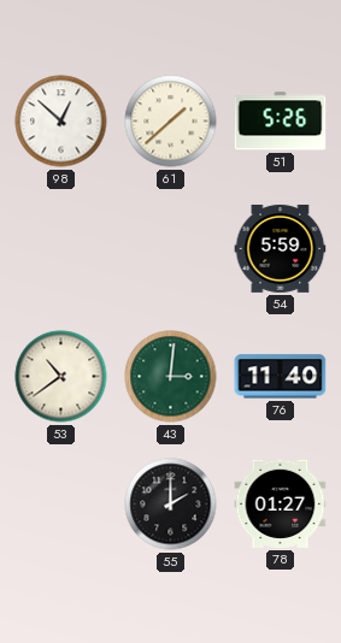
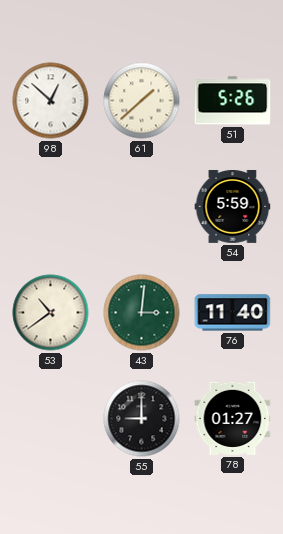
55: 2:00 -> 9:00 (142, 419)
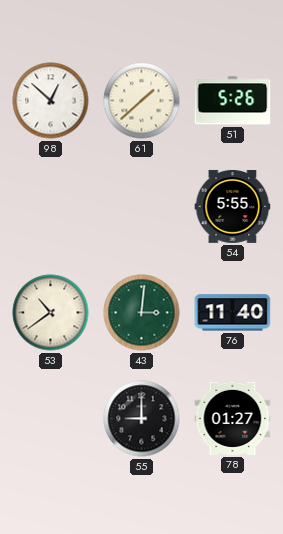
54: 5:59 -> 5:55 (233, 206)
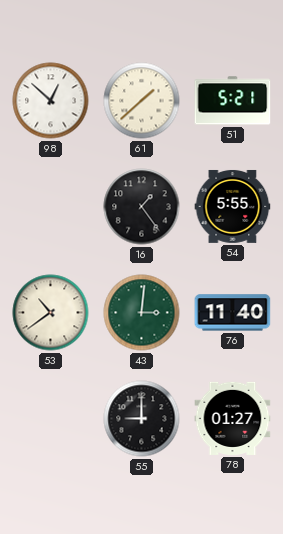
51: 5:26 -> 5:21 (233, 101)
16: none -> 1:24 (142, 207)
